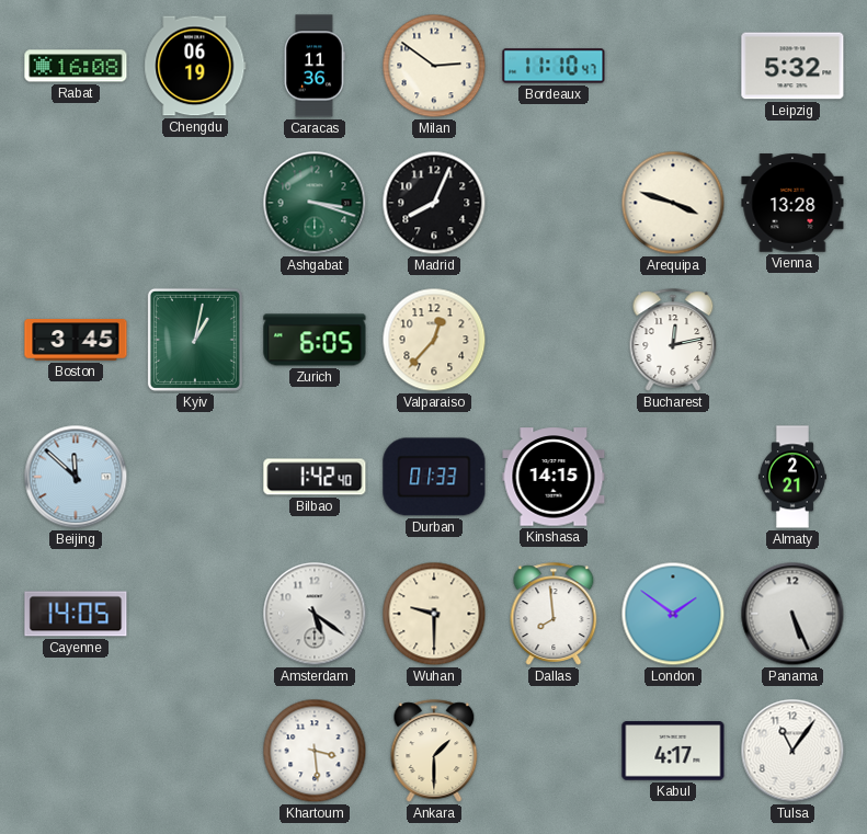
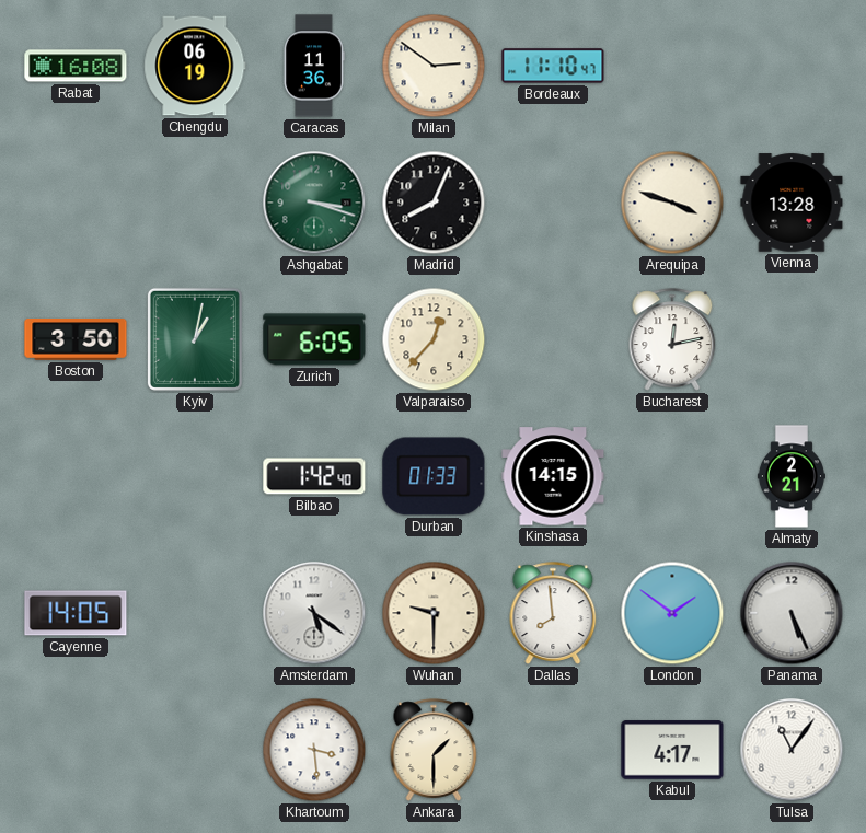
Leipzig: 5:32 -> none (792, 66)
Boston: 3:45 -> 3:50 (76, 339)
Beijing: 11:52 -> none (76, 477)
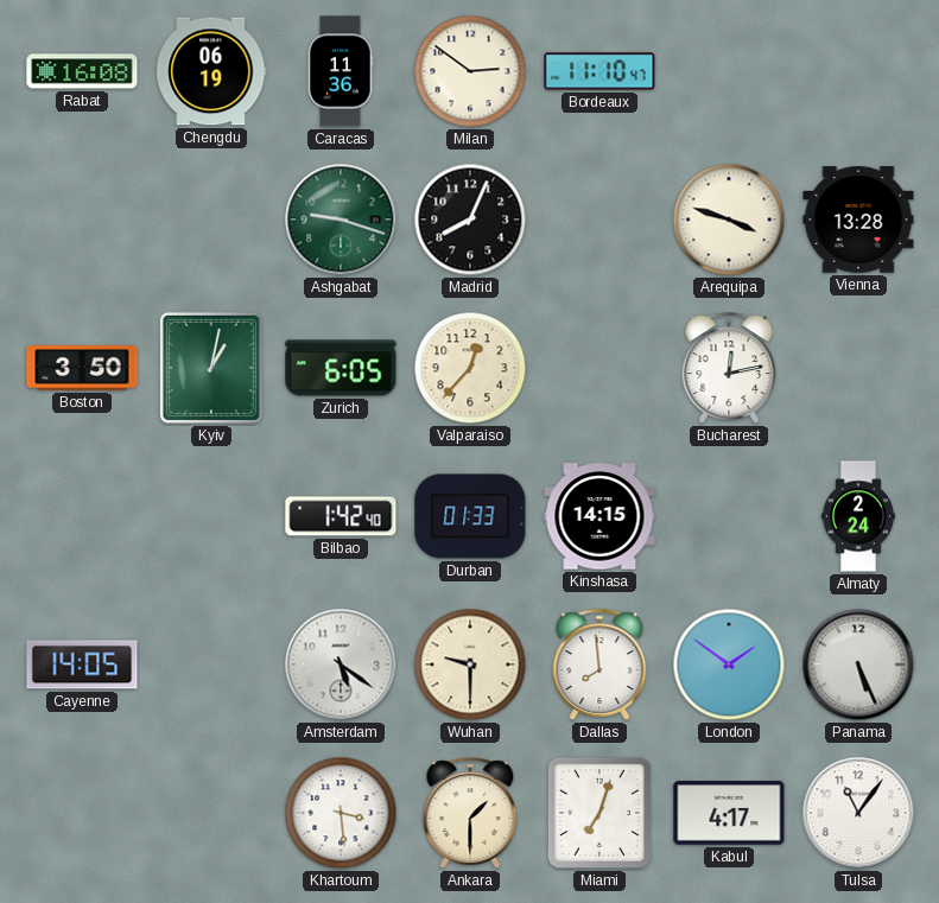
Ashgabat: 3:18 -> 9:18 (341, 220)
Almaty: 2:21 -> 2:24 (858, 516)
Miami: none -> 7:03 (599, 813)
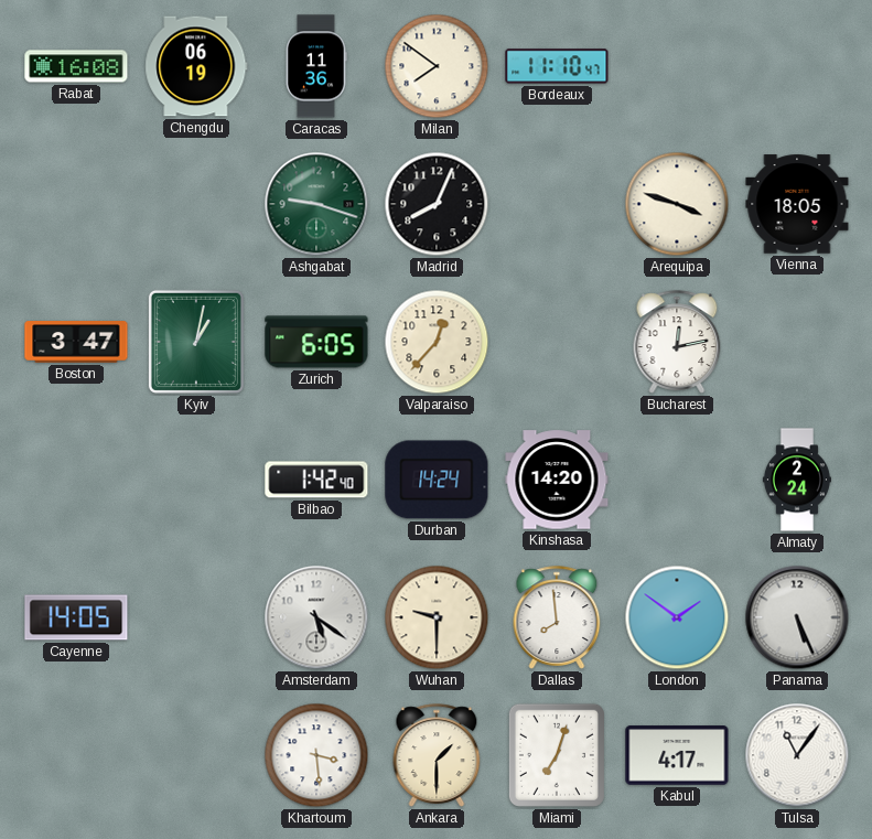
Milan: 2:51 -> 7:51 (437, 66)
Vienna: 13:28 -> 18:05 (797, 204)
Boston: 3:50 -> 3:47 (76, 342)
Durban: 01:33 -> 14:24 (437, 480)
Kinshasa: 14:15 -> 14:20 (557, 480)
